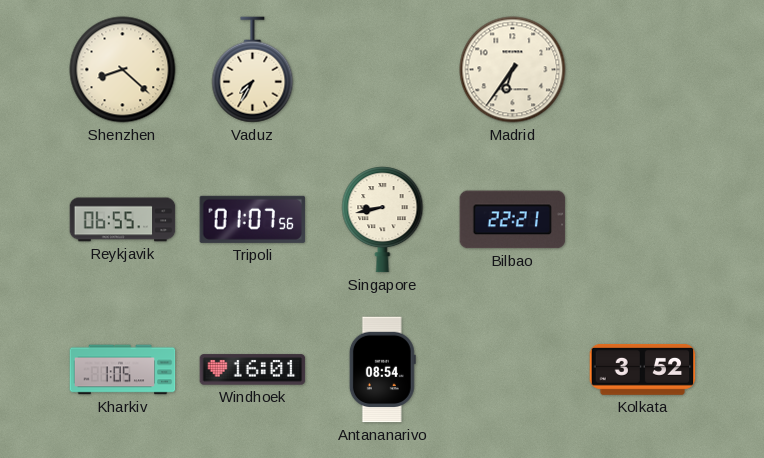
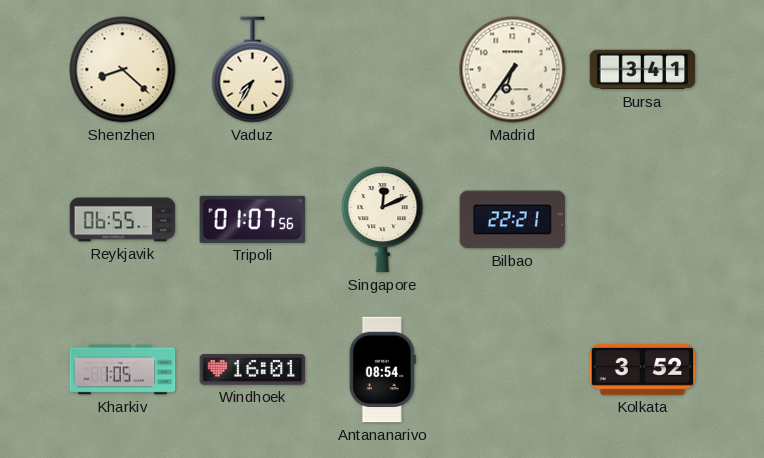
Bursa: none -> 3:41 (643, 70)
Singapore: 8:43 -> 12:11 (383, 220)
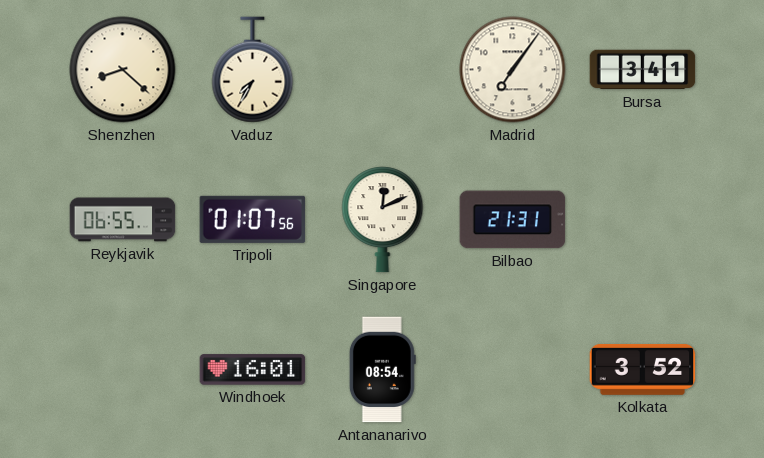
Madrid: 6:36 -> 7:06 (513, 70)
Bilbao: 22:21 -> 21:31 (513, 220)
Kharkiv: 1:05 -> none (123, 370)
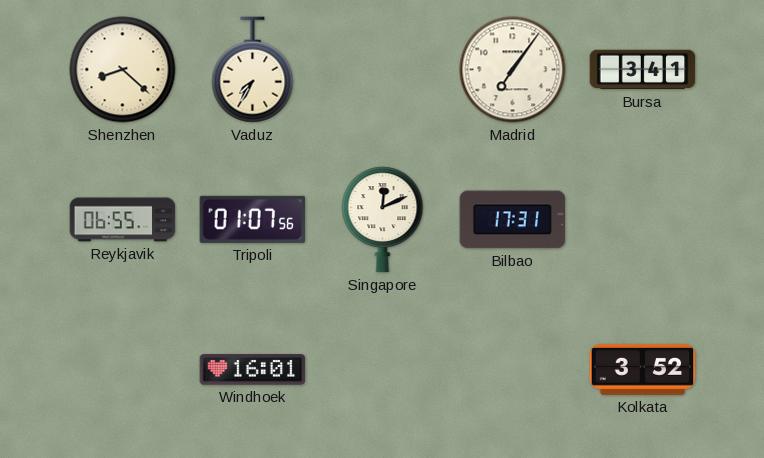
Bilbao: 21:31 -> 17:31 (513, 220)
Antananarivo: 08:54 -> none (382, 370)
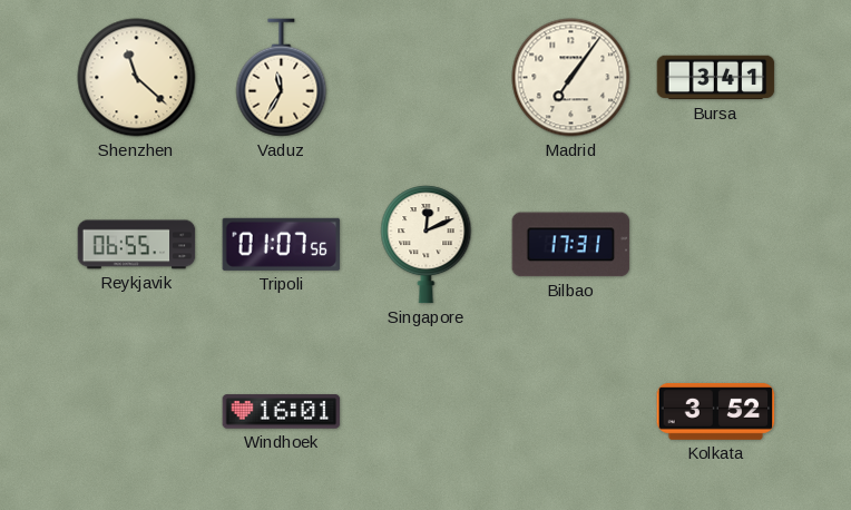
Shenzhen: 8:22 -> 11:22 (137, 78)
Vaduz: 7:35 -> 11:35 (282, 78)
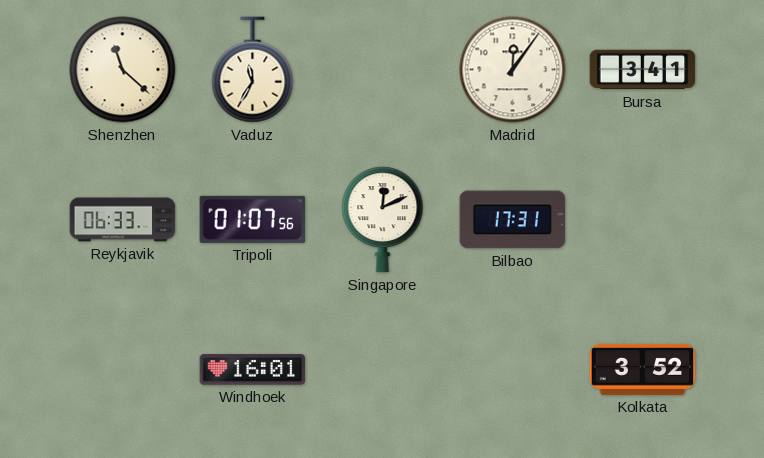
Madrid: 7:06 -> 12:06 (513, 70)
Reykjavik: 06:55 -> 06:33 (123, 220)
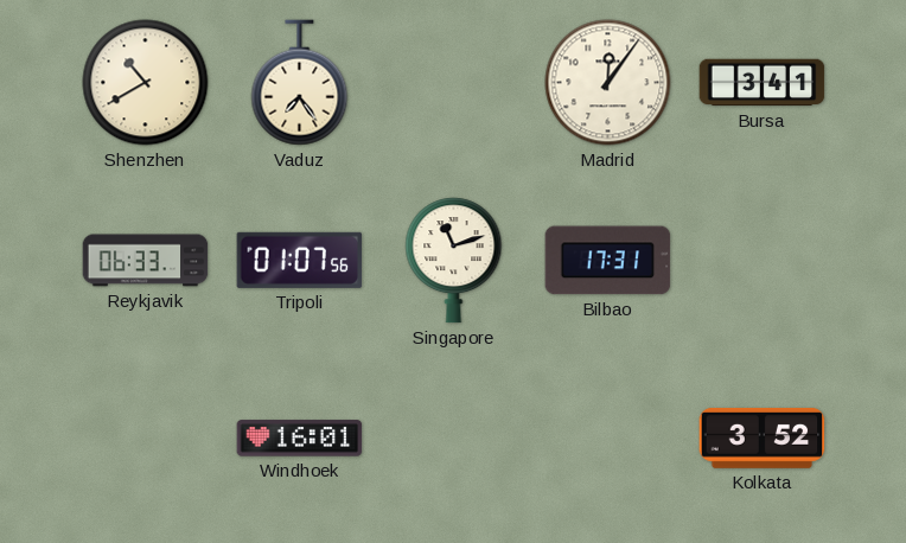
Shenzhen: 11:22 -> 10:40 (146, 83)
Vaduz: 11:35 -> 7:24 (300, 83)
Singapore: 12:11 -> 11:12 (454, 261)
